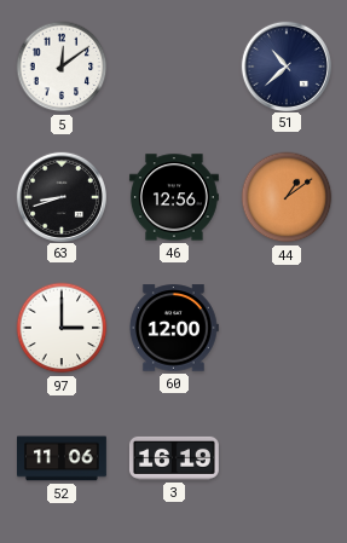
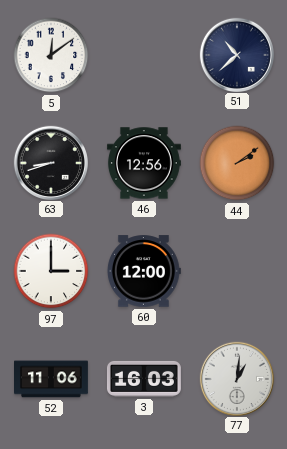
44: 1:09 -> 2:09 (237, 163)
3: 16:19 -> 16:03 (144, 379)
77: none -> 1:01 (236, 378)
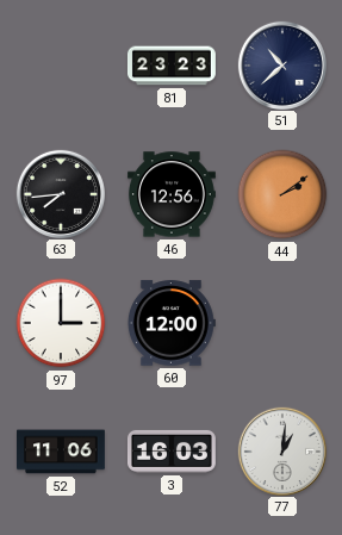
5: 12:09 -> none (51, 55)
81: none -> 23:23 (172, 66)
63: 8:42 -> 7:44 (60, 193)
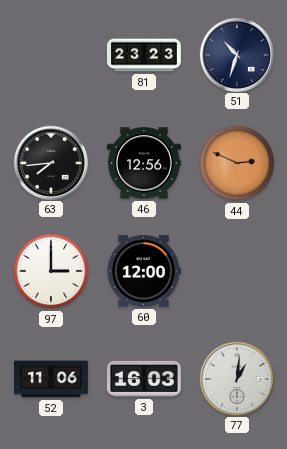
51: 10:38 -> 10:33 (236, 54)
44: 2:09 -> 2:49 (237, 163)
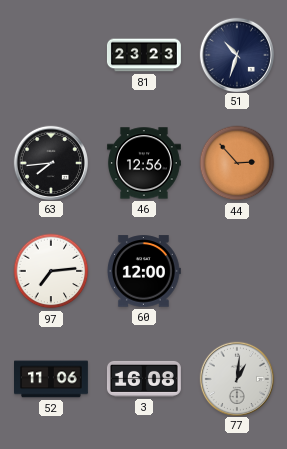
44: 2:49 -> 2:53 (237, 163)
97: 3:00 -> 7:14 (51, 271)
3: 16:03 -> 16:08 (144, 379)
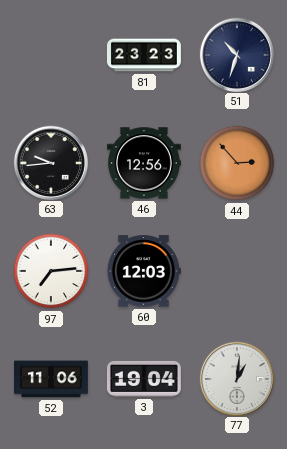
63: 7:44 -> 9:44 (50, 162)
60: 12:00 -> 12:03 (143, 271)
3: 16:08 -> 19:04 (144, 379)
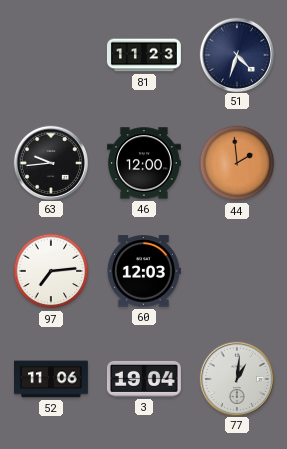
81: 23:23 -> 11:23 (144, 55)
51: 10:33 -> 4:33 (236, 54)
46: 12:56 -> 12:00 (144, 163)
44: 2:53 -> 1:59 (237, 163)
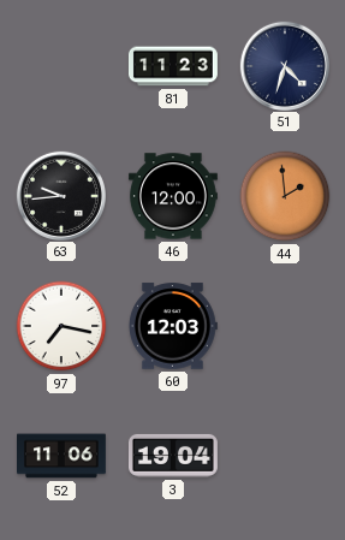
97: 7:14 -> 7:17 (61, 326)
77: 1:01 -> none (236, 378)
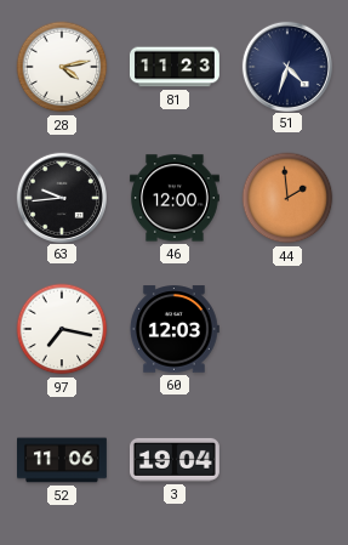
28: none -> 4:13 (62, 67)
